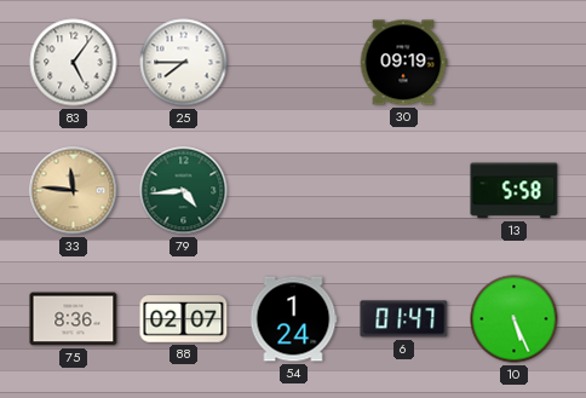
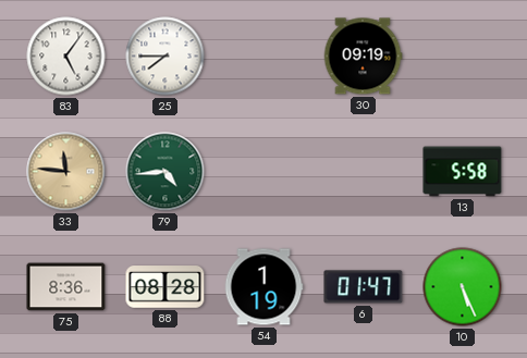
88: 02:07 -> 08:28 (166, 287)
54: 1:24 -> 1:19 (263, 287)
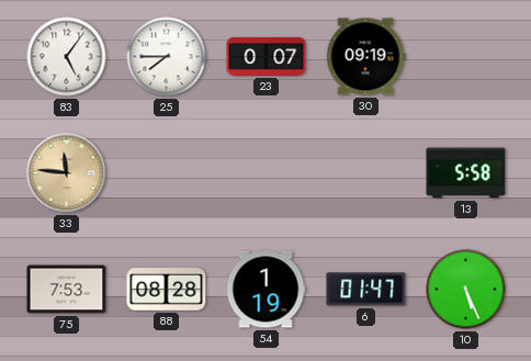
23: none -> 0:07 (267, 56)
79: 4:44 -> none (166, 172)
75: 8:36 -> 7:53 (67, 290)
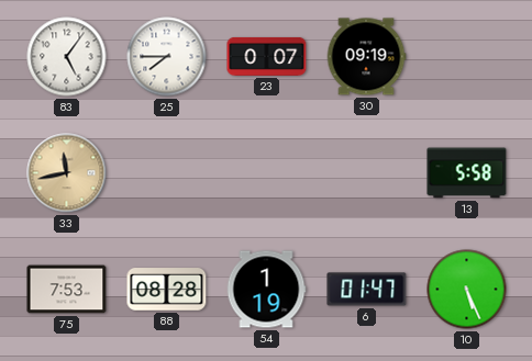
33: 11:46 -> 11:43 (67, 173)
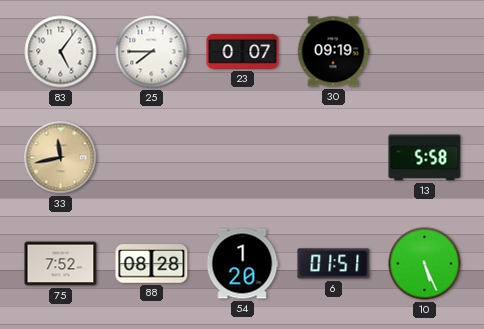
75: 7:53 -> 7:52 (61, 264)
54: 1:19 -> 1:20 (242, 264)
6: 01:47 -> 01:51 (334, 264)
